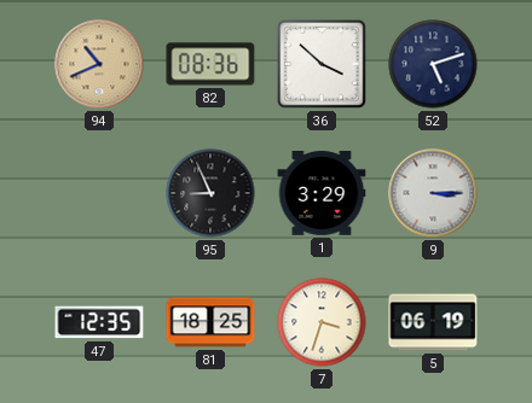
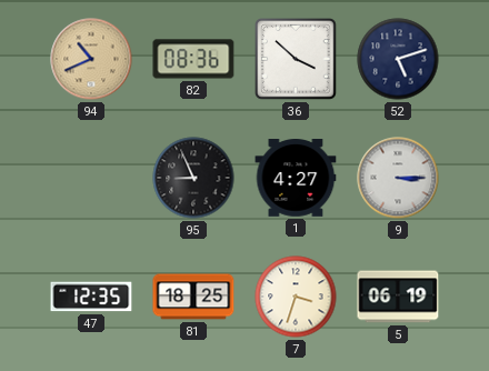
1: 3:29 -> 4:27 (296, 179)
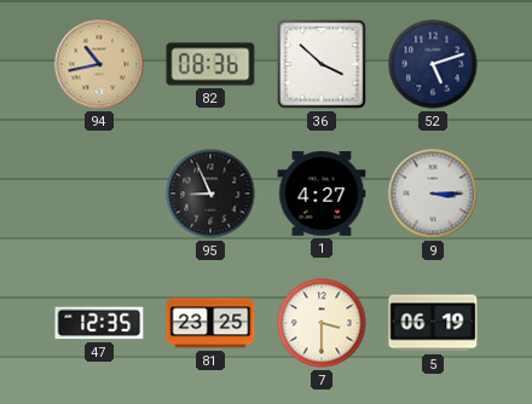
94: 10:41 -> 10:43 (99, 64)
81: 18:25 -> 23:25 (210, 323)
7: 3:33 -> 3:30 (322, 323)
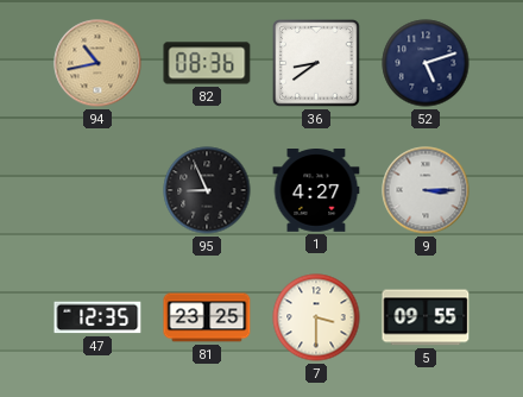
36: 3:52 -> 8:39 (316, 63)
5: 06:19 -> 09:55 (426, 317)
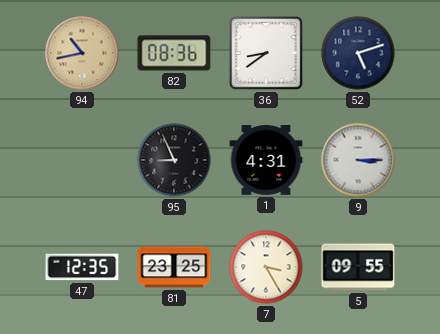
1: 4:27 -> 4:31 (266, 161)
7: 3:30 -> 3:25 (266, 267)
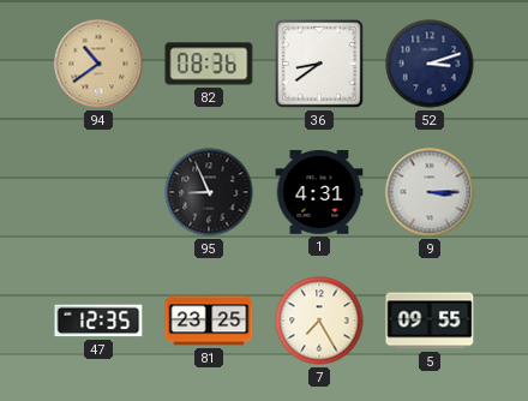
94: 10:43 -> 10:39 (98, 64)
52: 5:12 -> 3:12 (430, 64)
7: 3:25 -> 7:25 (319, 321)
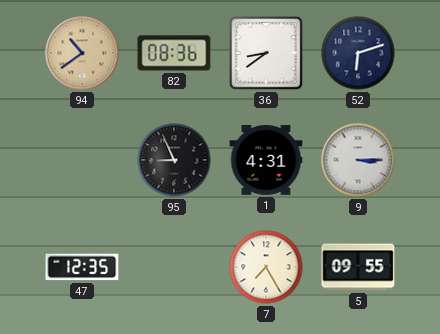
52: 3:12 -> 6:12 (358, 53)
81: 23:25 -> none (209, 321)
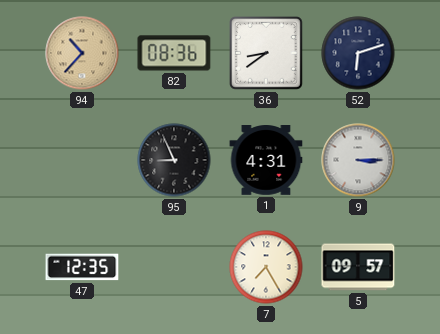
94: 10:39 -> 10:37 (82, 53)
5: 09:55 -> 09:57 (358, 267)
